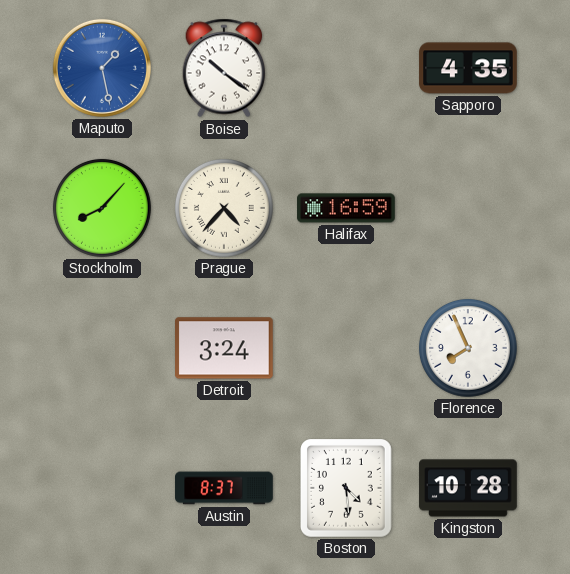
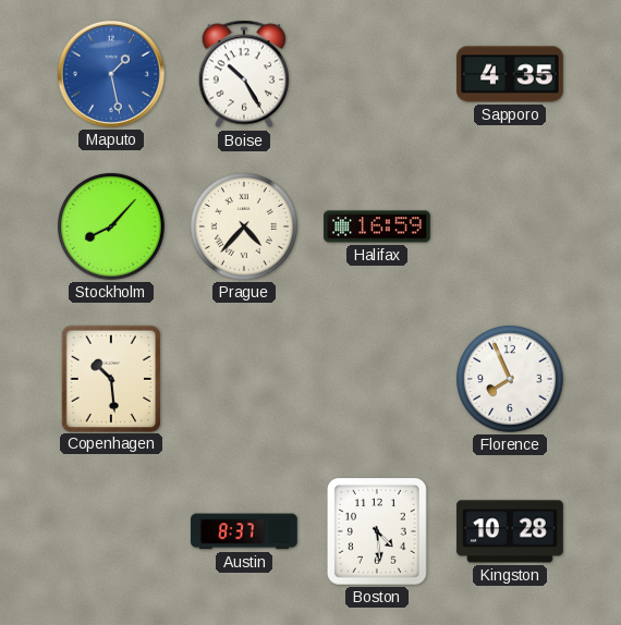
Boise: 10:21 -> 10:25 (244, 74)
Copenhagen: none -> 10:29 (110, 378)
Detroit: 3:24 -> none (225, 348)
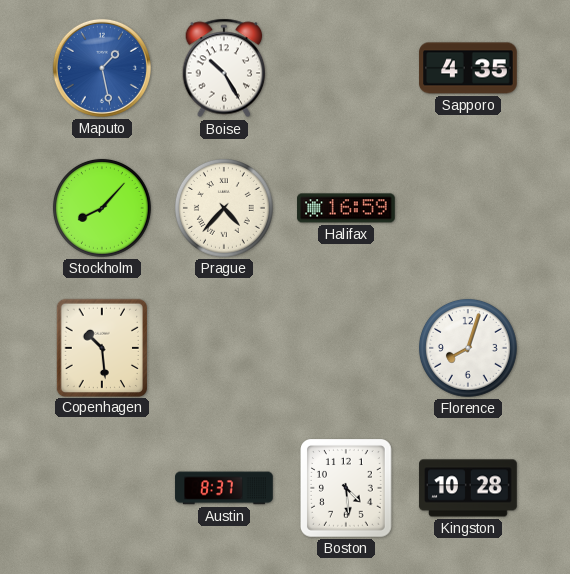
Florence: 7:56 -> 8:03 (468, 348)
